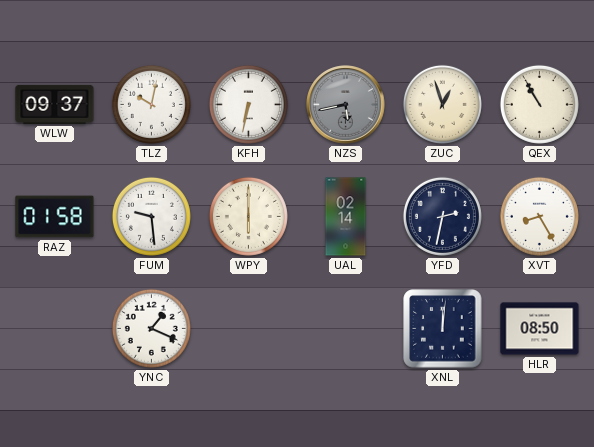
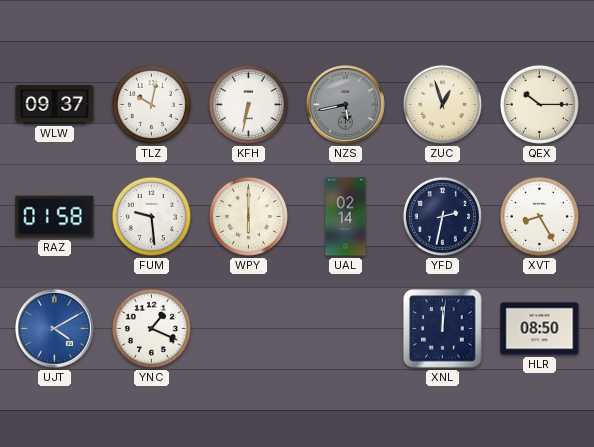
QEX: 10:55 -> 10:15 (539, 104)
UJT: none -> 4:10 (55, 329)
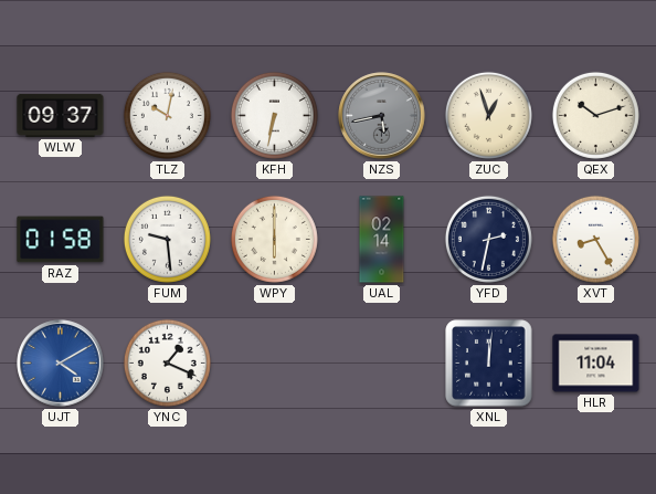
QEX: 10:15 -> 10:12 (595, 115)
HLR: 08:50 -> 11:04 (596, 364)
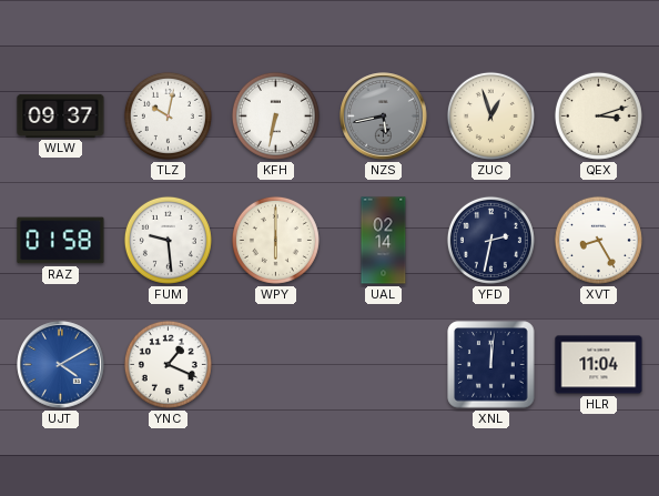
QEX: 10:12 -> 3:12 (598, 115)
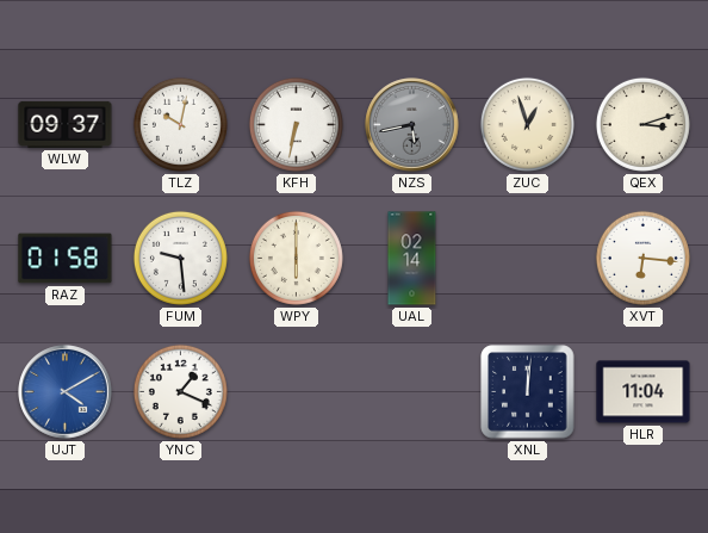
YFD: 2:32 -> none (490, 240)
XVT: 8:25 -> 6:16 (642, 258)
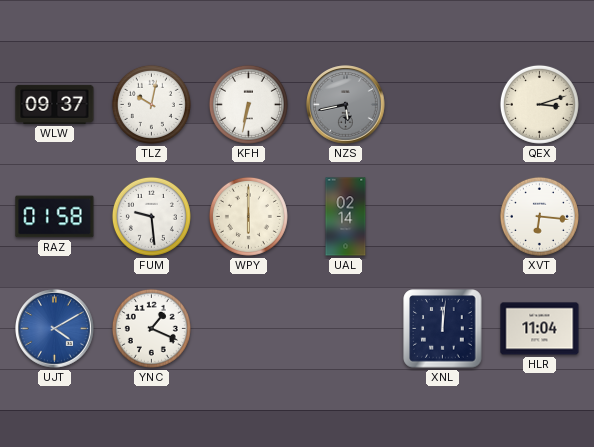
ZUC: 12:57 -> none (527, 124)
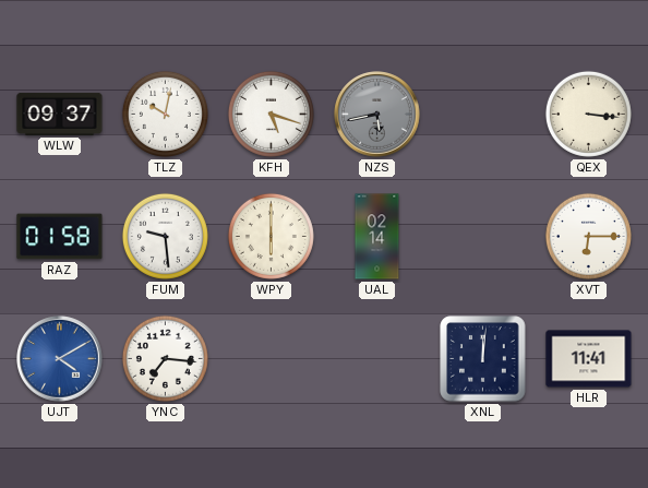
KFH: 6:32 -> 5:18 (271, 114)
QEX: 3:12 -> 3:16 (588, 114)
XVT: 6:16 -> 6:15 (588, 236)
YNC: 1:19 -> 7:16 (165, 358)
HLR: 11:04 -> 11:41 (589, 359)
